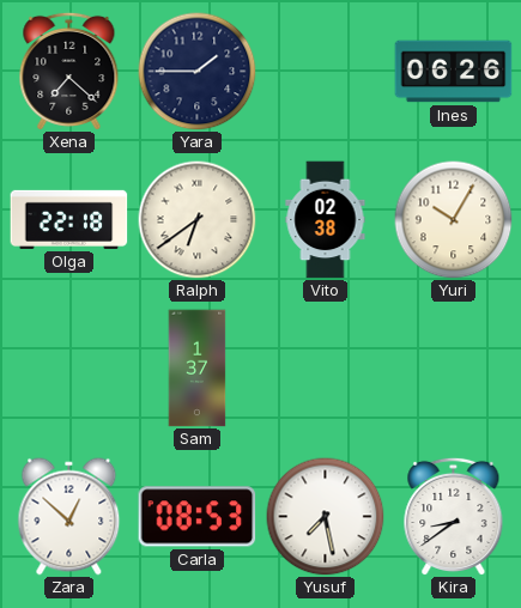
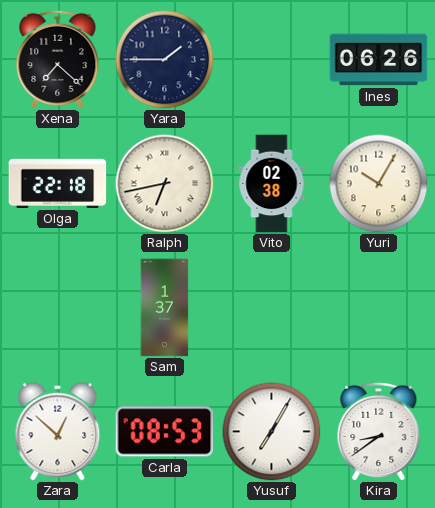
Ralph: 6:39 -> 6:43 (165, 184)
Yusuf: 7:28 -> 7:05 (272, 432)
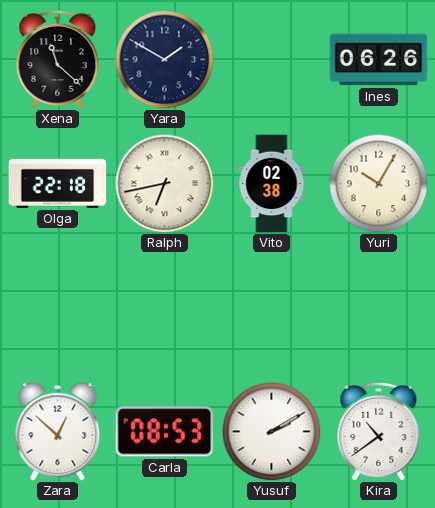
Xena: 7:22 -> 11:22 (58, 59)
Yara: 1:45 -> 1:50 (165, 60)
Sam: 1:37 -> none (165, 308)
Yusuf: 7:05 -> 2:10 (272, 432)
Kira: 8:39 -> 10:39 (379, 431)
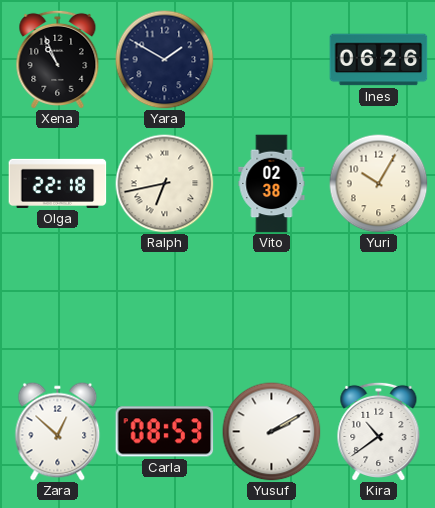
Xena: 11:22 -> 10:56 (58, 59)
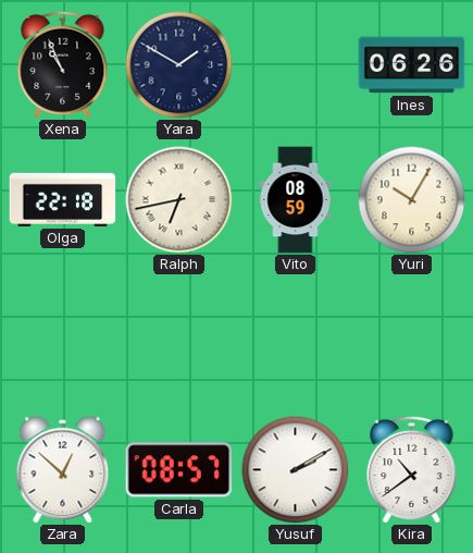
Vito: 02:38 -> 08:59 (296, 200)
Carla: 08:53 -> 08:57 (179, 470)
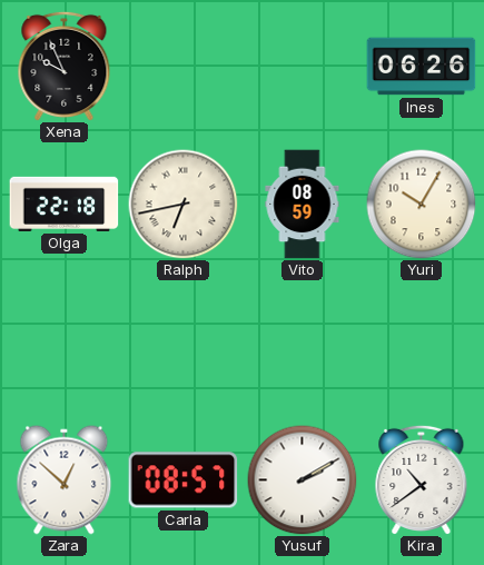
Xena: 10:56 -> 9:56 (65, 66)
Yara: 1:50 -> none (179, 65)
